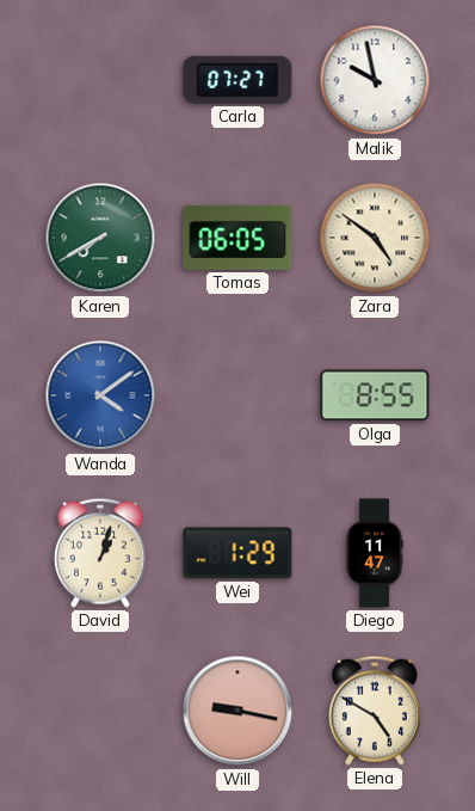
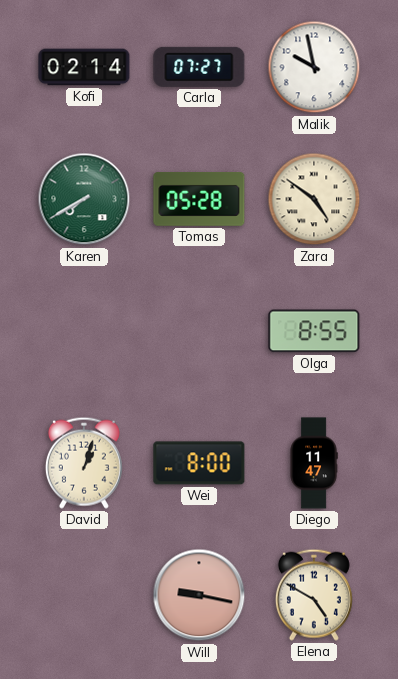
Kofi: none -> 02:14 (84, 67)
Tomas: 06:05 -> 05:28 (199, 200)
Wanda: 4:09 -> none (100, 395)
Wei: 1:29 -> 8:00 (199, 463)
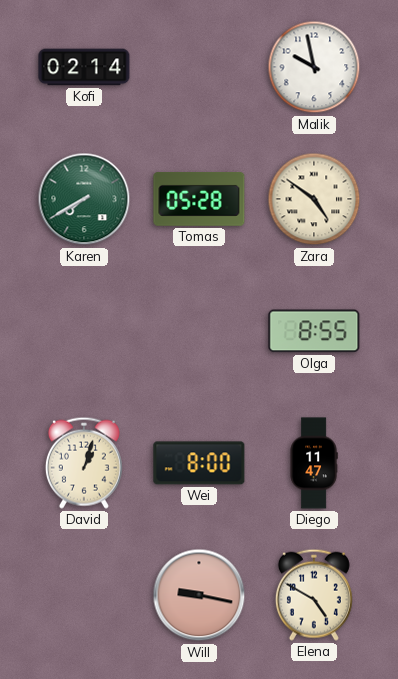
Carla: 07:27 -> none (199, 67)
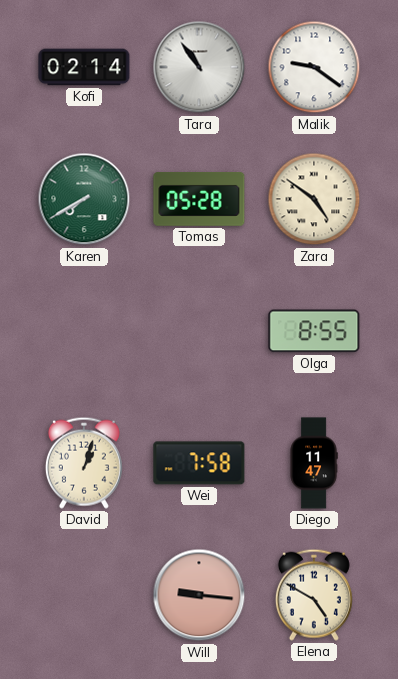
Tara: none -> 10:54 (199, 67)
Malik: 9:58 -> 9:21 (314, 67)
Wei: 8:00 -> 7:58 (199, 463)
Will: 9:17 -> 9:16 (199, 595)
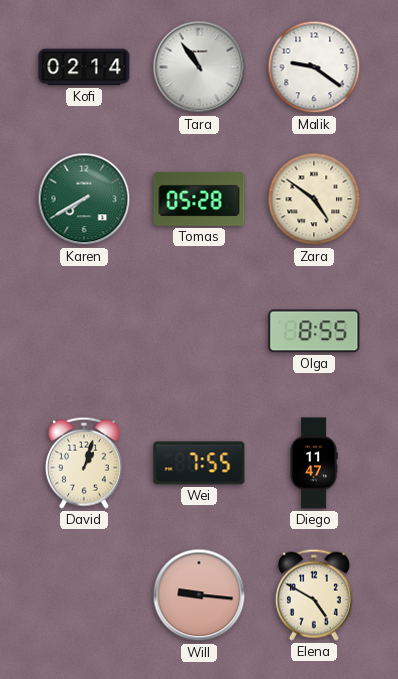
Wei: 7:58 -> 7:55 (199, 463)
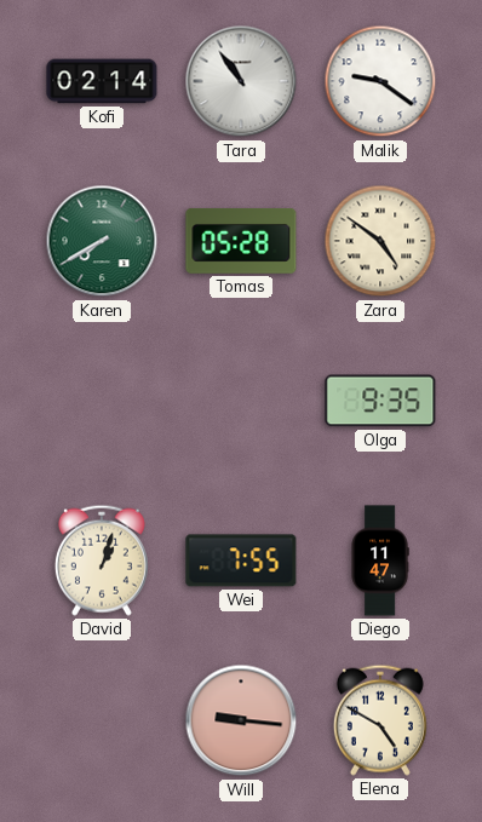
Olga: 8:55 -> 9:35 (380, 401)
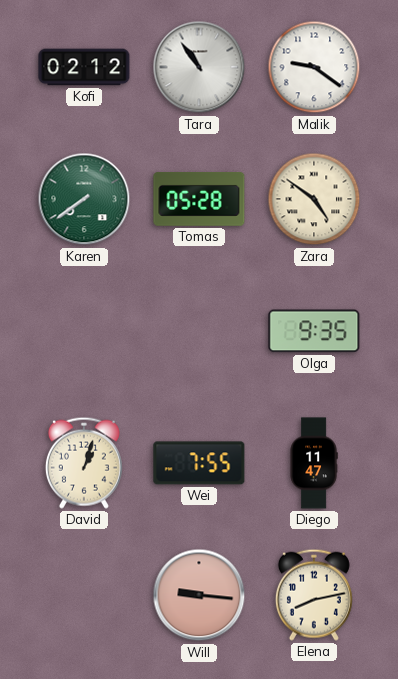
Kofi: 02:14 -> 02:12 (84, 67)
Karen: 7:40 -> 7:39 (84, 199)
Elena: 4:50 -> 8:13 (314, 595)
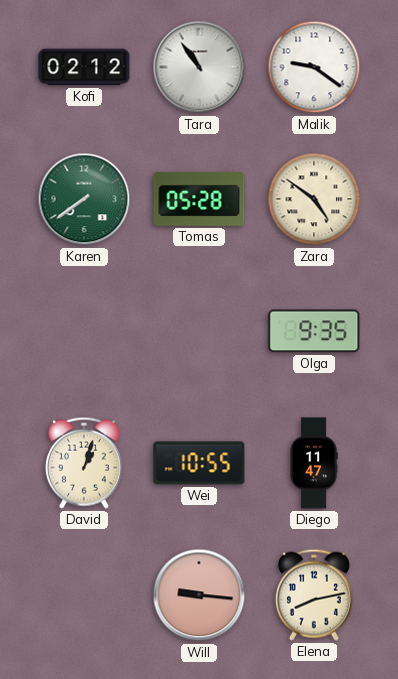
Wei: 7:55 -> 10:55 (199, 463)
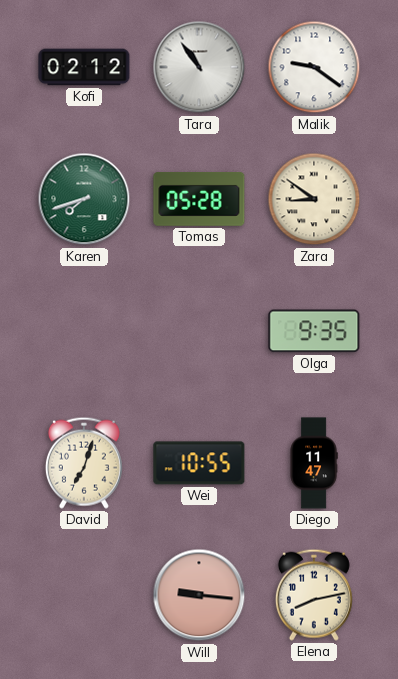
Karen: 7:39 -> 7:42 (84, 199)
Zara: 4:51 -> 8:51 (314, 199)
David: 1:03 -> 7:03 (84, 463)
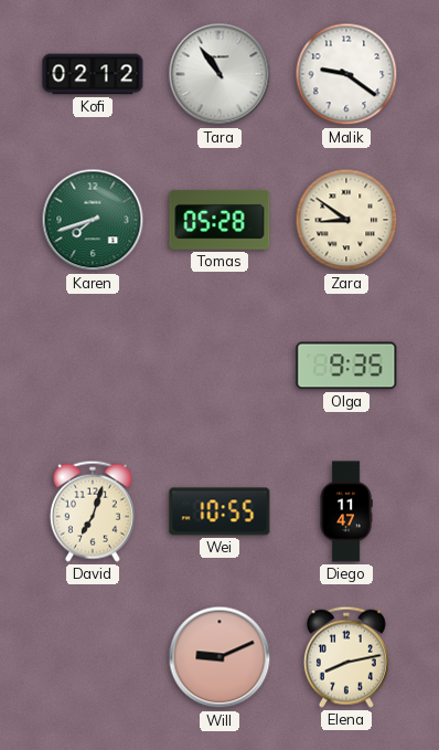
Will: 9:16 -> 9:11 (219, 657)
